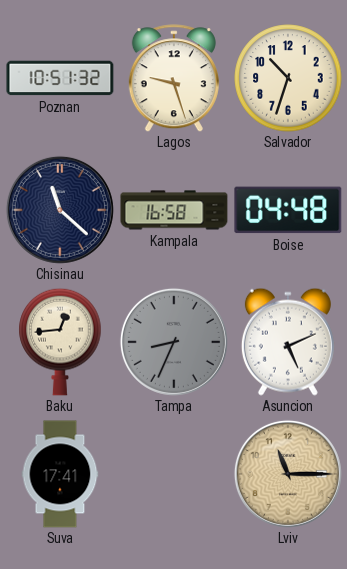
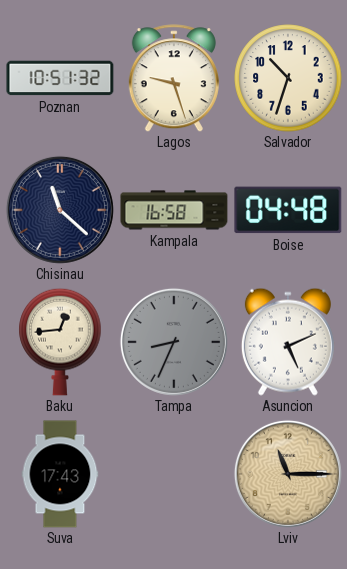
Suva: 17:41 -> 17:43 (60, 474)
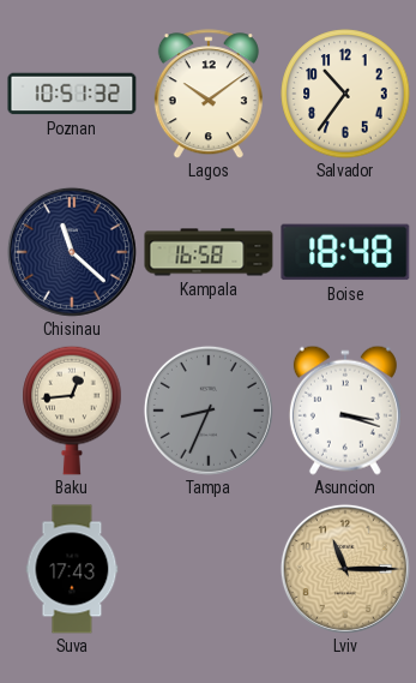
Lagos: 9:27 -> 10:09 (209, 94)
Salvador: 10:33 -> 10:36 (345, 94)
Boise: 04:48 -> 18:48 (345, 252)
Asuncion: 5:11 -> 3:18 (345, 411)
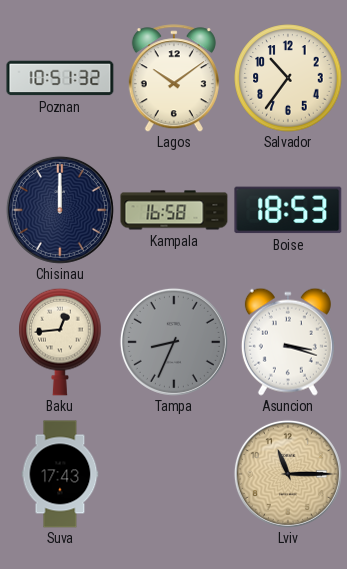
Chisinau: 11:22 -> 12:00 (60, 210)
Boise: 18:48 -> 18:53 (288, 210)
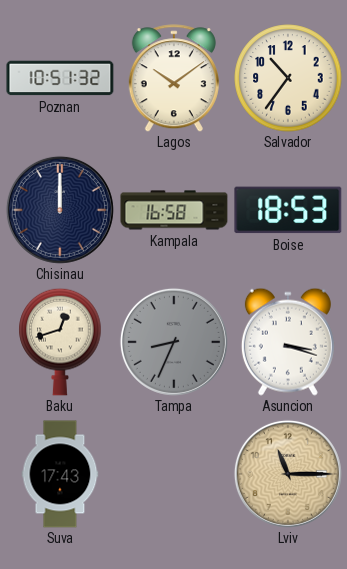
Baku: 12:44 -> 12:42 (60, 342)
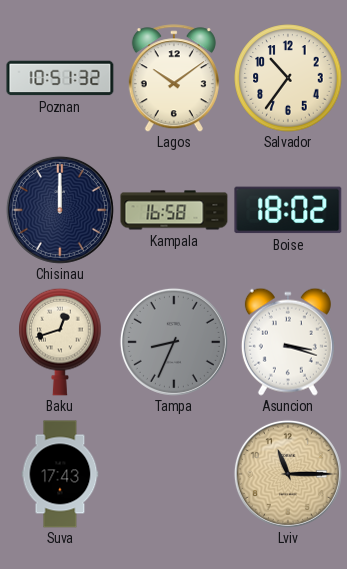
Boise: 18:53 -> 18:02 (288, 210)
